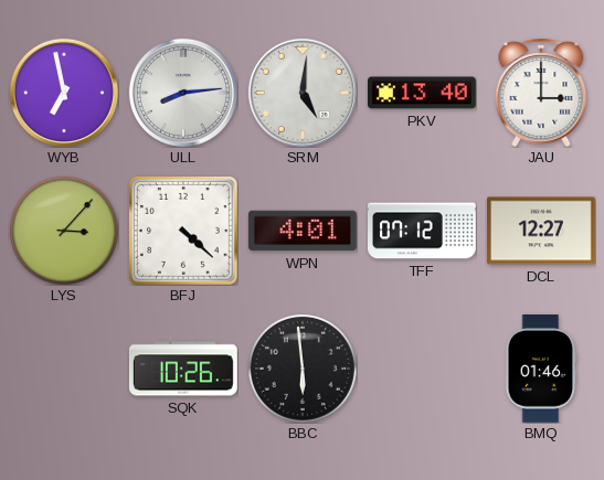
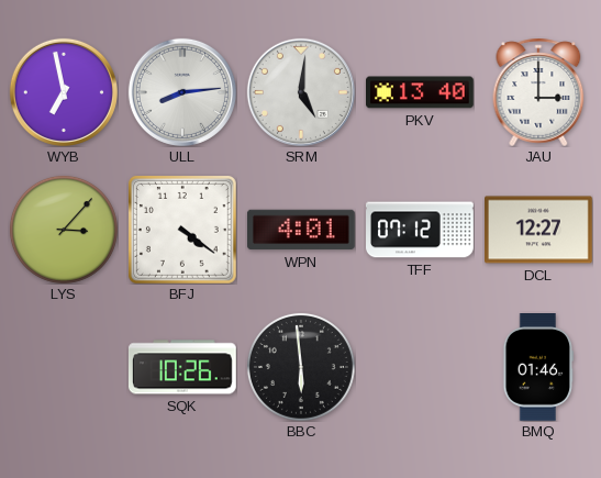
BFJ: 4:22 -> 4:21 (182, 230)
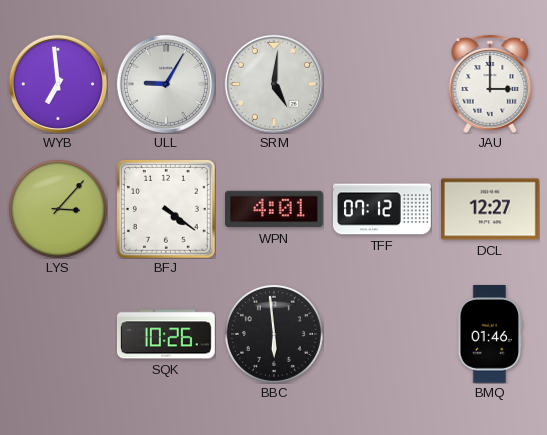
WYB: 6:58 -> 6:59 (58, 84)
ULL: 8:14 -> 9:05 (166, 84)
PKV: 13:40 -> none (421, 92)
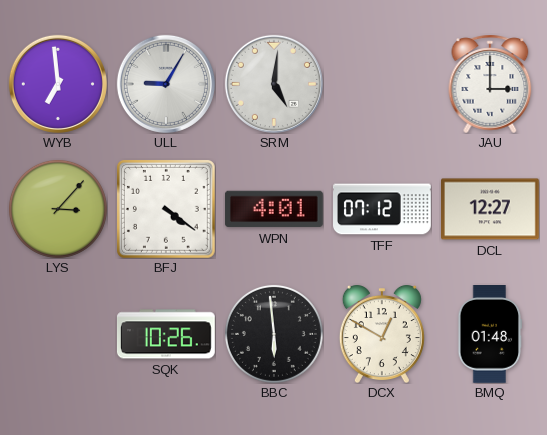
DCX: none -> 12:50 (382, 334)
BMQ: 01:46 -> 01:48 (490, 335)
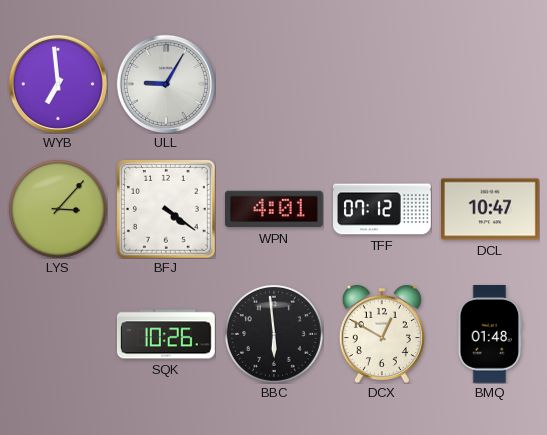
SRM: 5:01 -> none (274, 84)
JAU: 3:00 -> none (490, 84)
DCL: 12:27 -> 10:47 (491, 209)
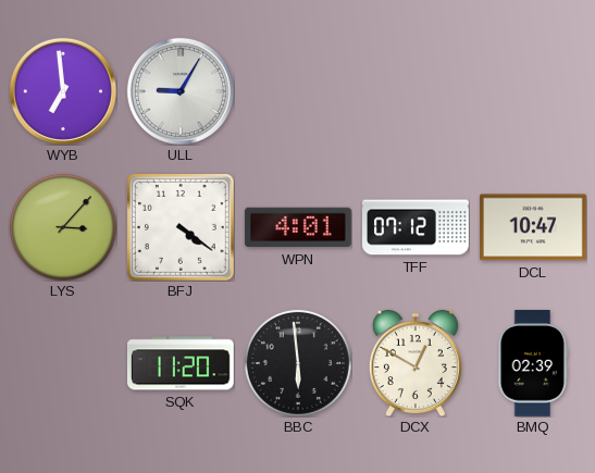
SQK: 10:26 -> 11:20 (181, 363)
BMQ: 01:48 -> 02:39 (533, 364)
